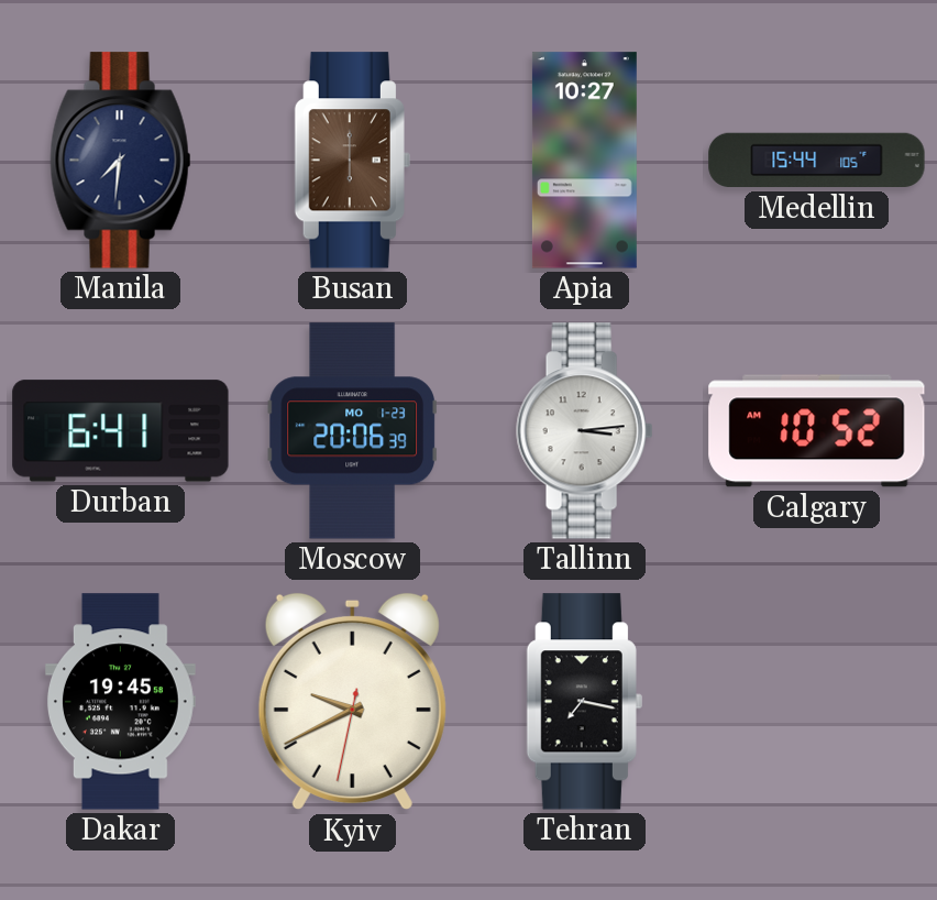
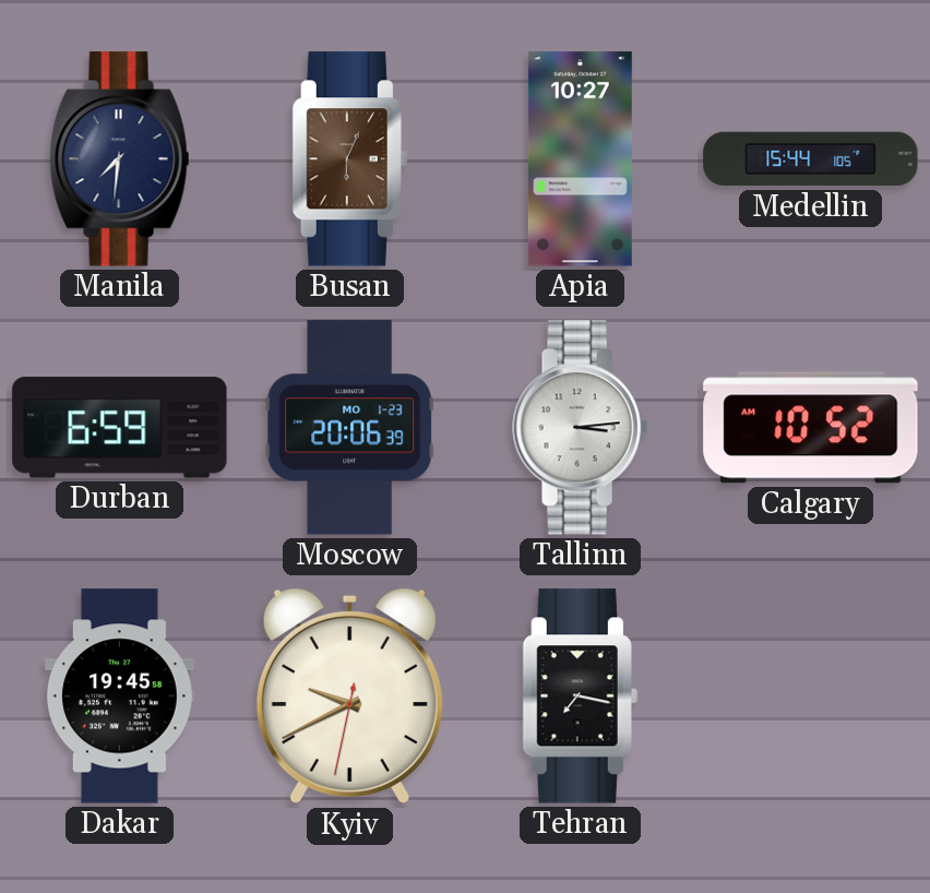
Busan: 6:00 -> 6:04 (349, 159)
Durban: 6:41 -> 6:59 (120, 428)
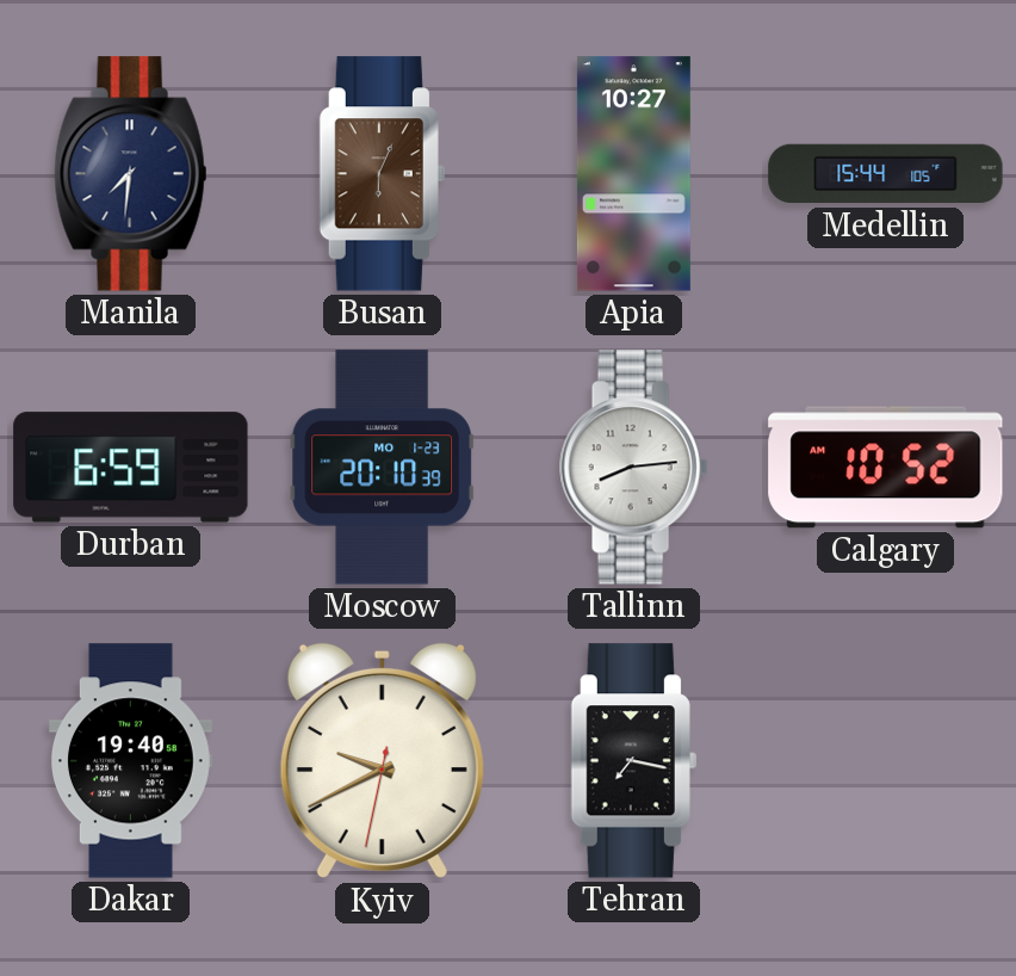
Moscow: 20:06 -> 20:10 (382, 468)
Tallinn: 3:14 -> 8:14 (634, 468)
Dakar: 19:45 -> 19:40 (131, 761)
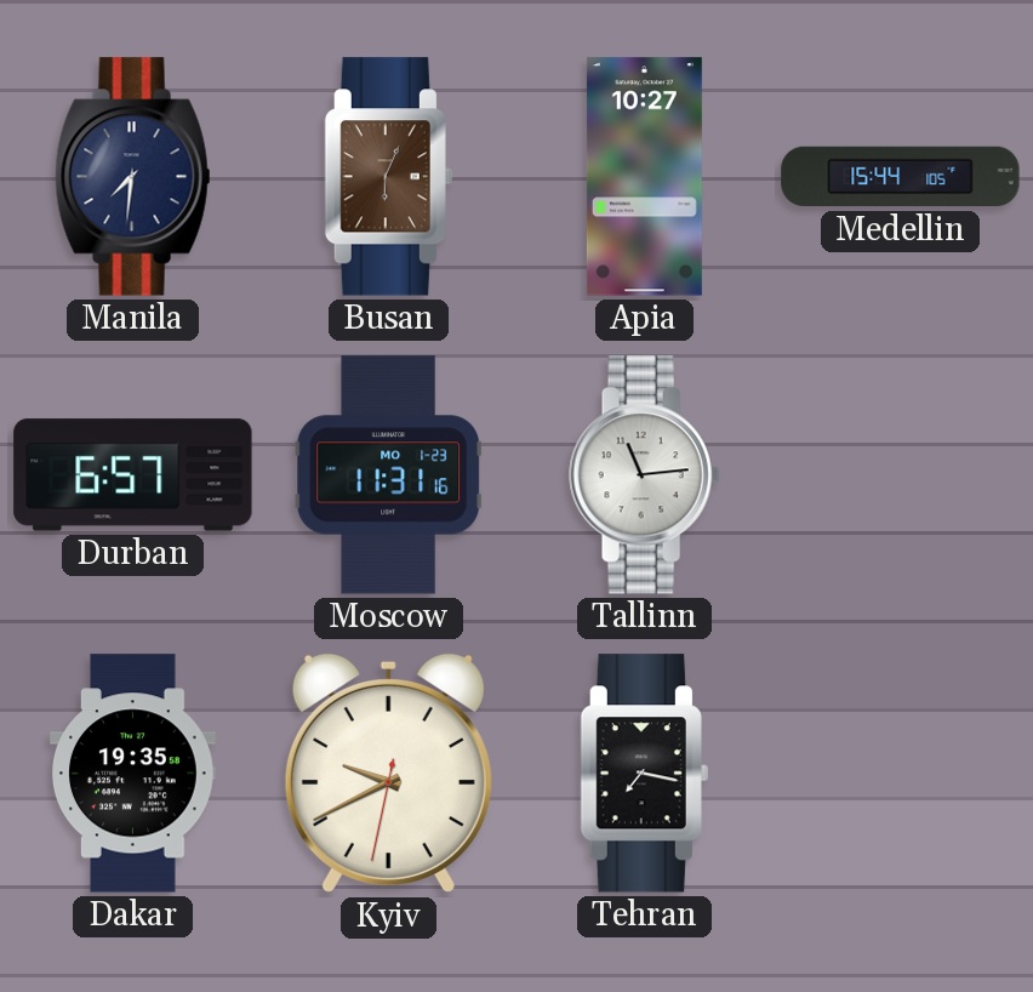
Durban: 6:59 -> 6:57 (133, 475)
Moscow: 20:10 -> 11:31 (388, 475)
Tallinn: 8:14 -> 11:14 (645, 475)
Calgary: 10:52 -> none (886, 468)
Dakar: 19:40 -> 19:35 (133, 774)
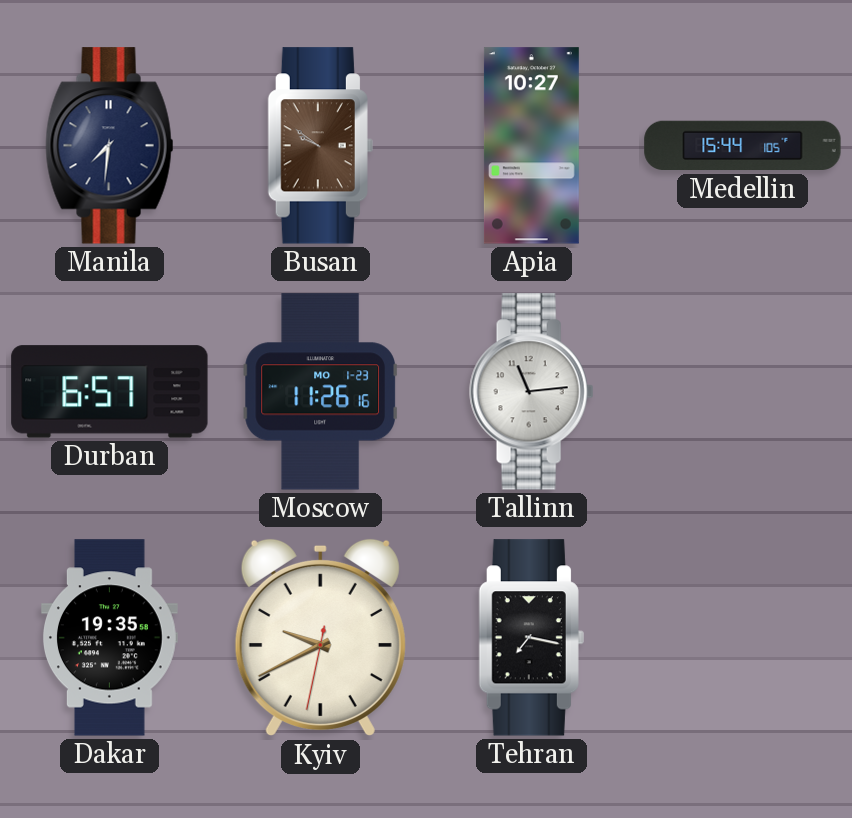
Busan: 6:04 -> 9:51 (320, 146)
Moscow: 11:31 -> 11:26 (320, 392)
